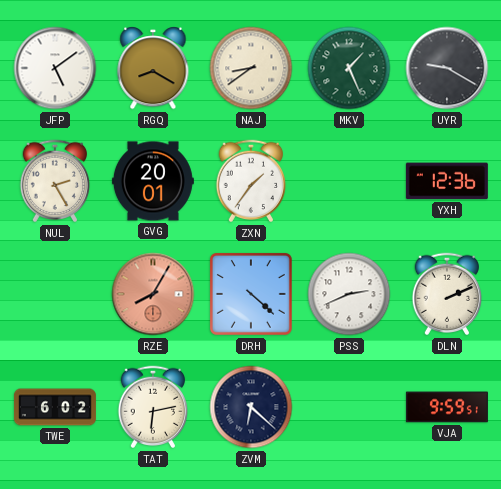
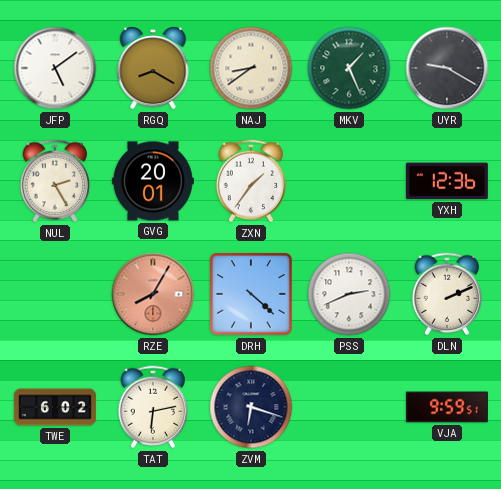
ZVM: 6:22 -> 6:18 (251, 407)
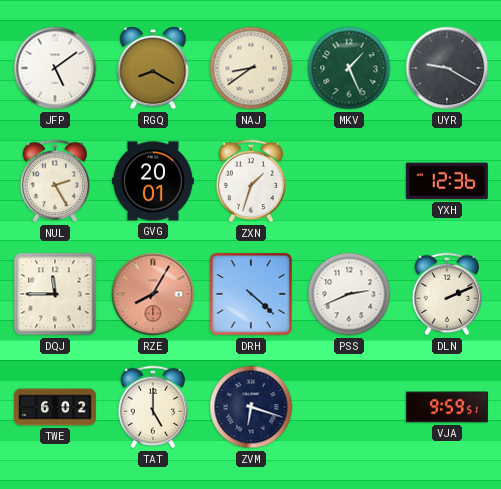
ZXN: 1:36 -> 1:33 (251, 181)
DQJ: none -> 11:45 (55, 294)
TAT: 6:13 -> 5:00 (153, 407)
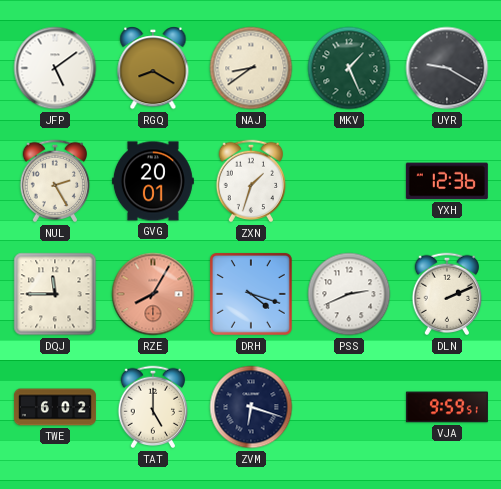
DRH: 4:22 -> 4:18 (251, 294)
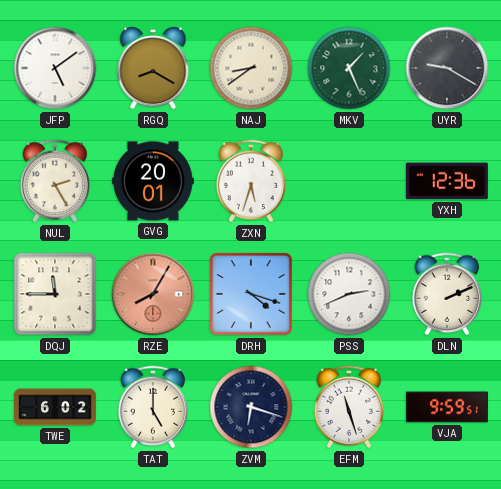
ZXN: 1:33 -> 5:33 (251, 181)
EFM: none -> 11:27 (349, 407)
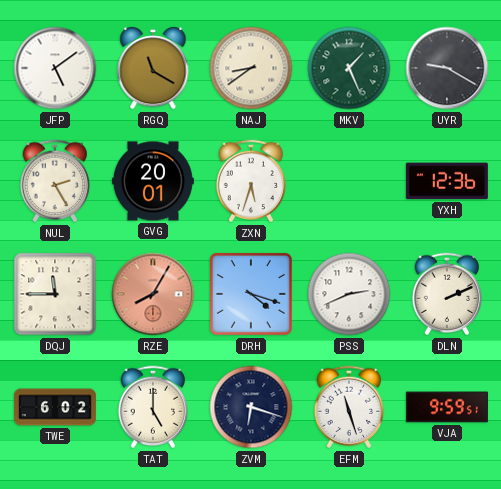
RGQ: 8:20 -> 11:20 (153, 68)
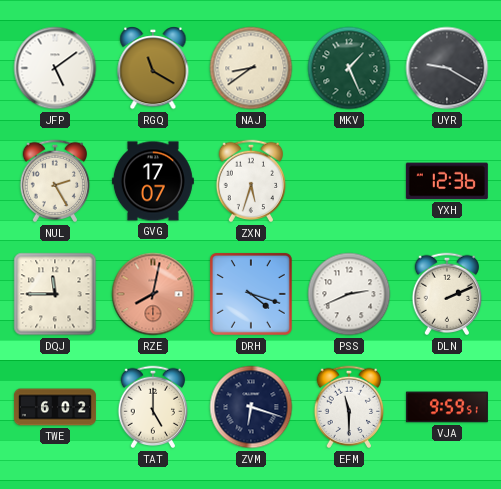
GVG: 20:01 -> 17:07 (153, 181)
RZE: 8:05 -> 8:02 (153, 294)
EFM: 11:27 -> 11:30 (349, 407)
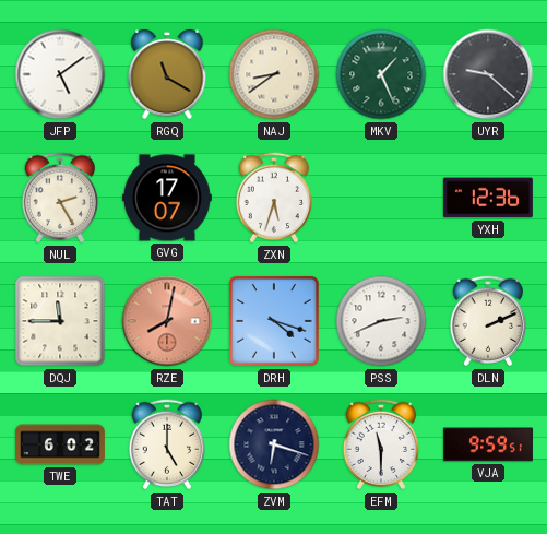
UYR: 9:20 -> 9:22 (488, 74)
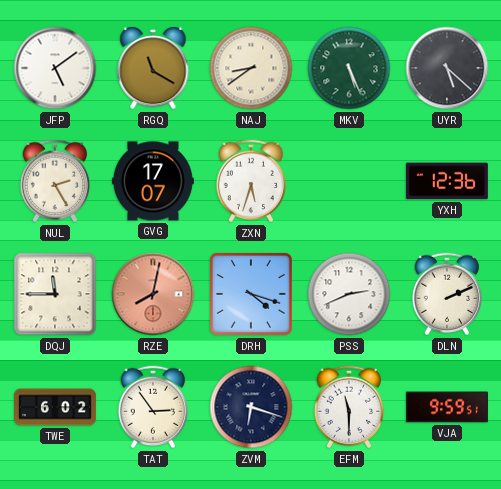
MKV: 1:26 -> 5:26 (349, 68)
UYR: 9:22 -> 5:22 (447, 68)
TAT: 5:00 -> 2:54 (153, 407)
